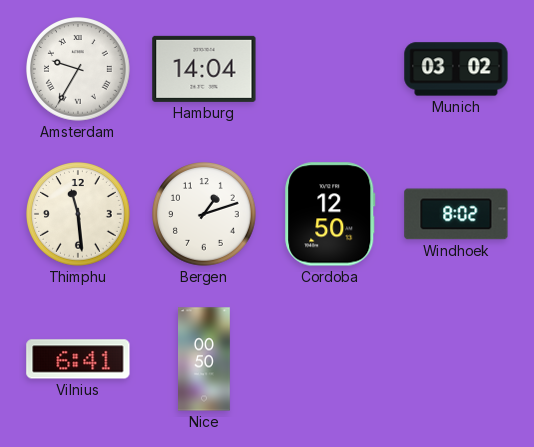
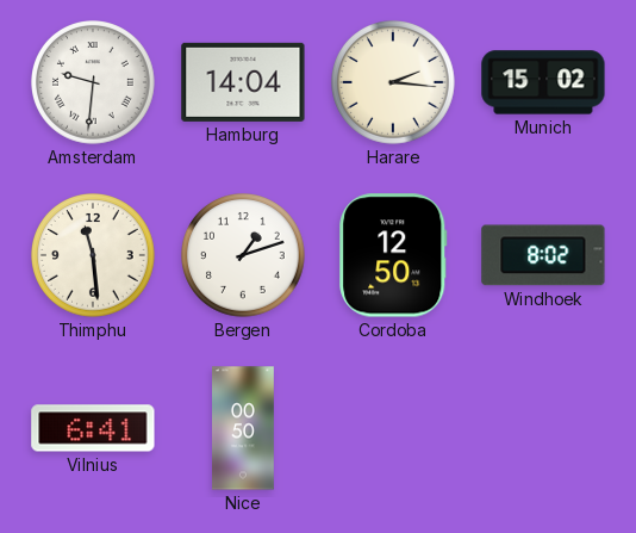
Amsterdam: 9:35 -> 9:31 (94, 83)
Harare: none -> 2:16 (394, 83)
Munich: 03:02 -> 15:02 (543, 82)
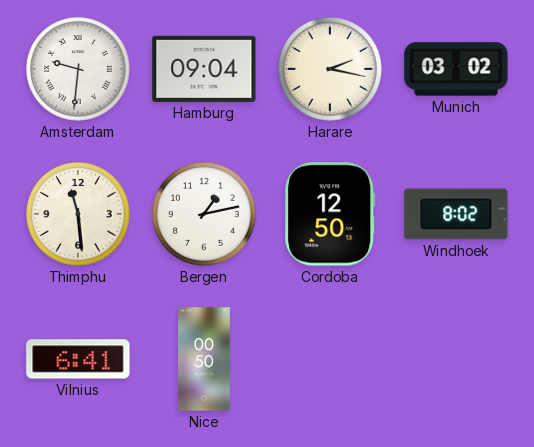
Hamburg: 14:04 -> 09:04 (204, 69)
Harare: 2:16 -> 2:17 (331, 70)
Munich: 15:02 -> 03:02 (456, 69)
Bergen: 1:12 -> 1:13 (205, 215)
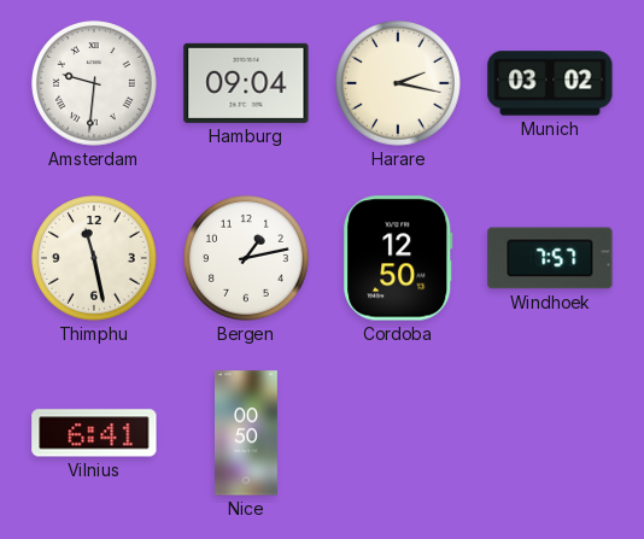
Thimphu: 11:29 -> 11:28 (95, 259)
Windhoek: 8:02 -> 7:57 (550, 258)
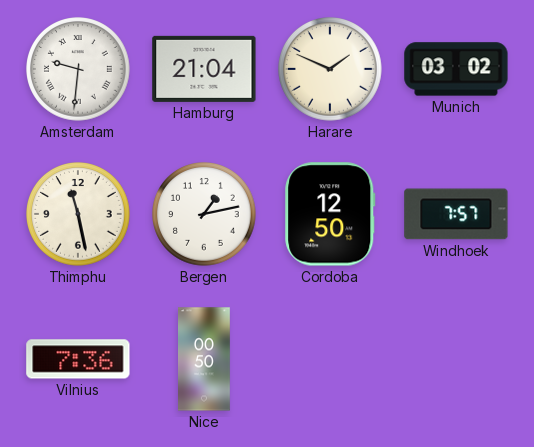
Hamburg: 09:04 -> 21:04 (204, 69)
Harare: 2:17 -> 1:49 (331, 70)
Vilnius: 6:41 -> 7:36 (78, 359)
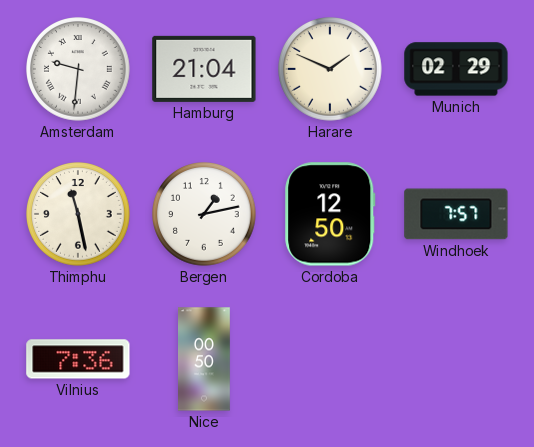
Munich: 03:02 -> 02:29 (456, 69)
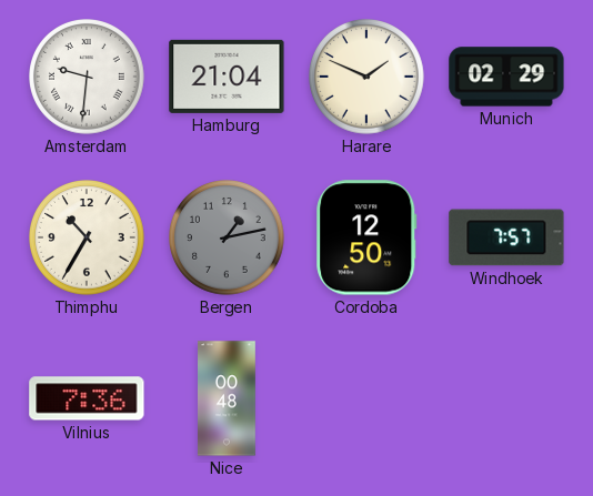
Thimphu: 11:28 -> 10:35 (88, 239)
Bergen dial: white -> grey (228, 239)
Nice: 00:50 -> 00:48 (228, 398)
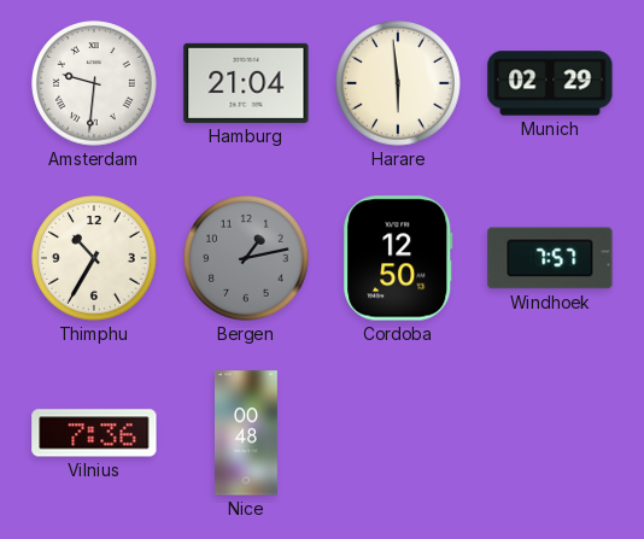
Harare: 1:49 -> 5:59 (399, 84)
